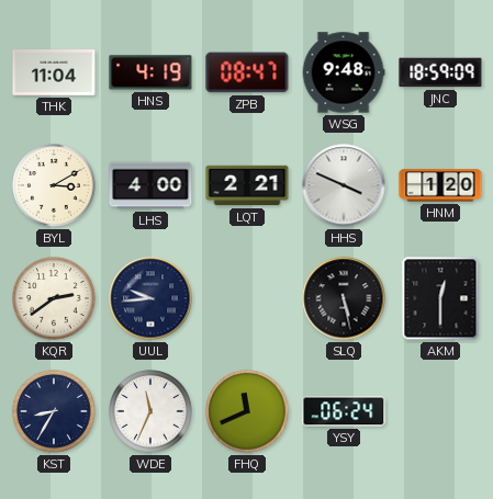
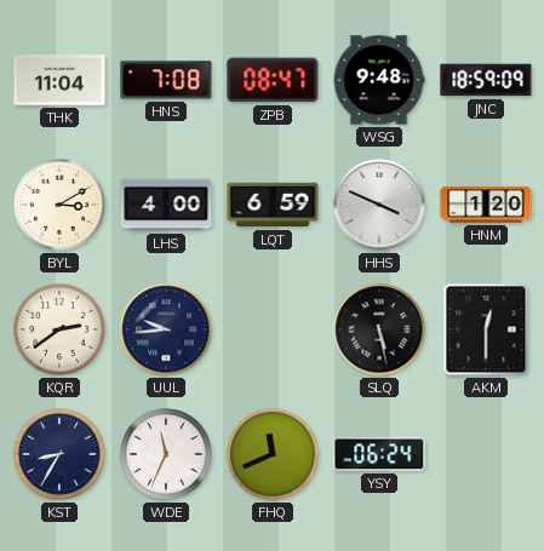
HNS: 4:19 -> 7:08 (166, 80)
LQT: 2:21 -> 6:59 (273, 205)
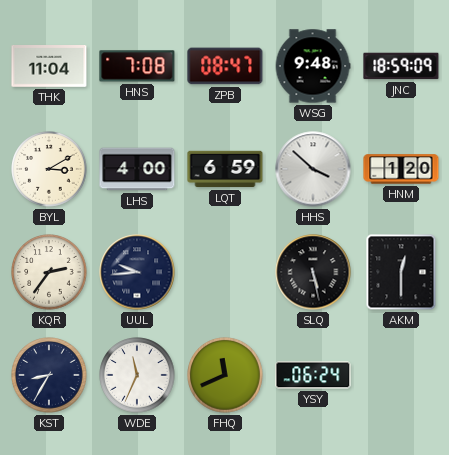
HHS: 3:49 -> 3:52 (313, 169)
KQR: 2:39 -> 2:36 (49, 272)
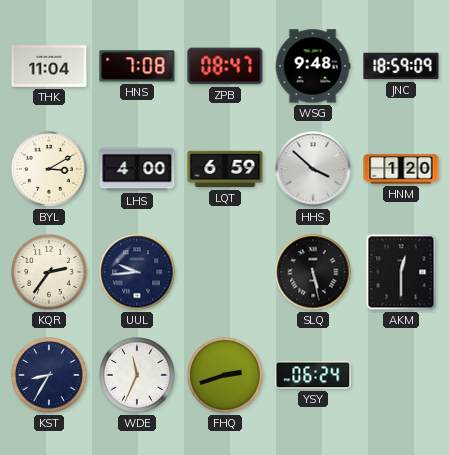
FHQ: 11:41 -> 2:42 (225, 375)
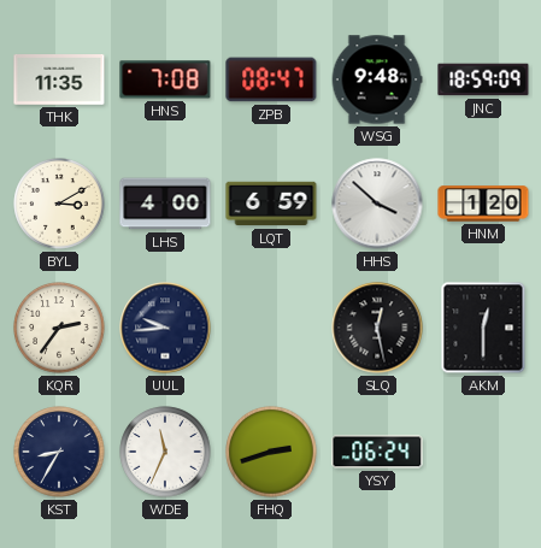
THK: 11:04 -> 11:35 (59, 81)
SLQ: 5:28 -> 12:28 (377, 328)
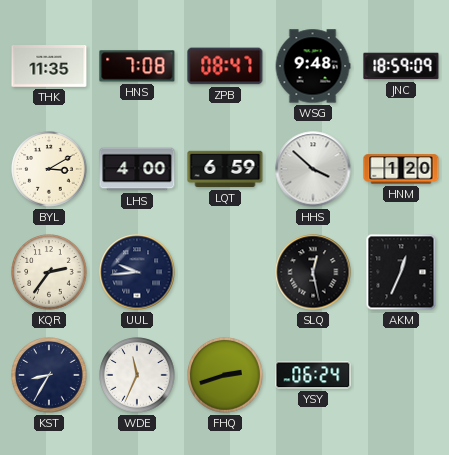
AKM: 12:30 -> 12:34 (401, 272)
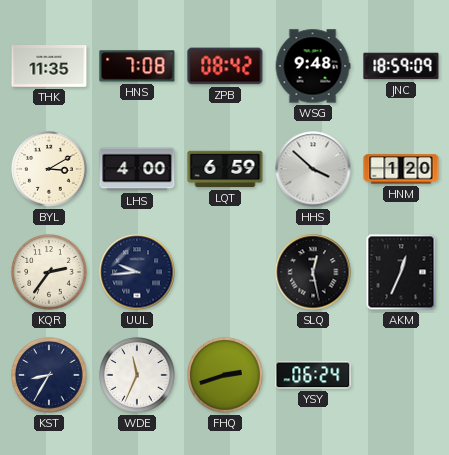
ZPB: 08:47 -> 08:42 (225, 66)
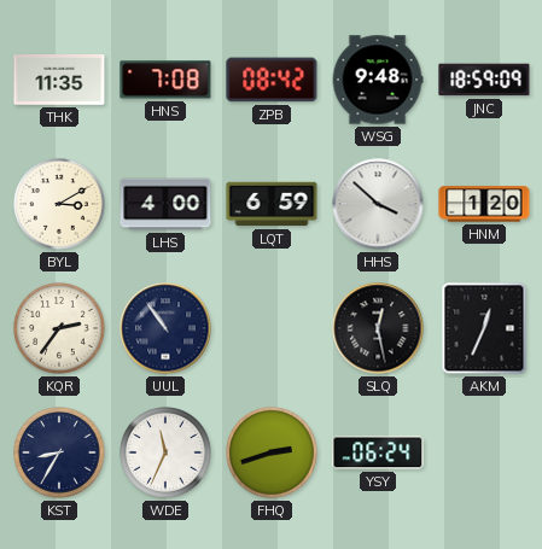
UUL: 9:44 -> 10:54 (165, 328)
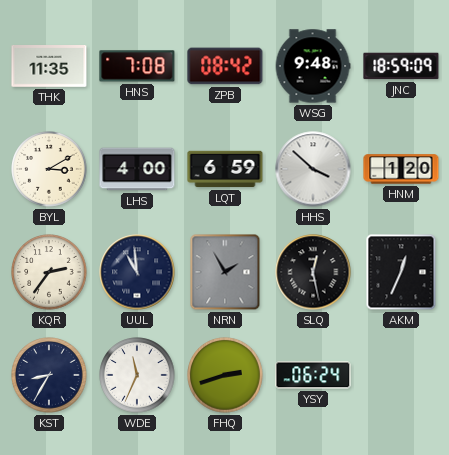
UUL: 10:54 -> 10:59 (137, 272)
NRN: none -> 1:55 (225, 272)
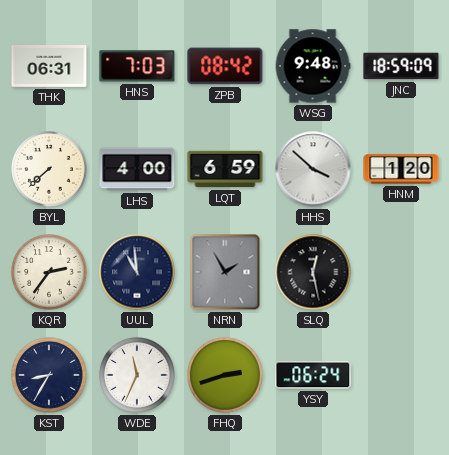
THK: 11:35 -> 06:31 (49, 67)
HNS: 7:08 -> 7:03 (137, 66)
BYL: 3:10 -> 7:38 (49, 169)
AKM: 12:34 -> none (401, 272)
